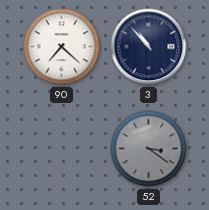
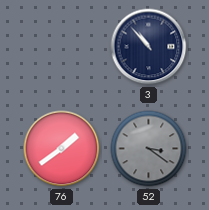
90: 7:22 -> none (62, 47)
76: none -> 1:39 (62, 149)
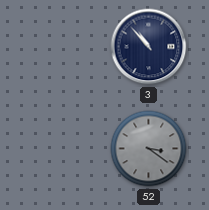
76: 1:39 -> none (62, 149)
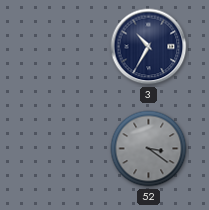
3: 10:53 -> 10:35 (149, 47)
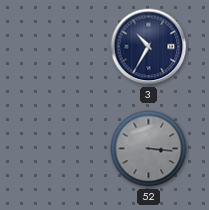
52: 3:21 -> 3:16 (149, 149)
